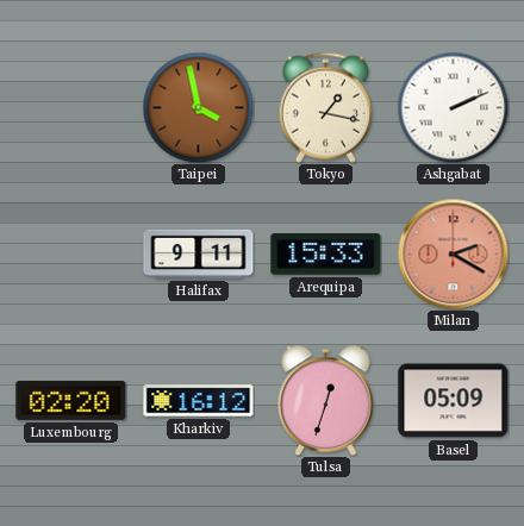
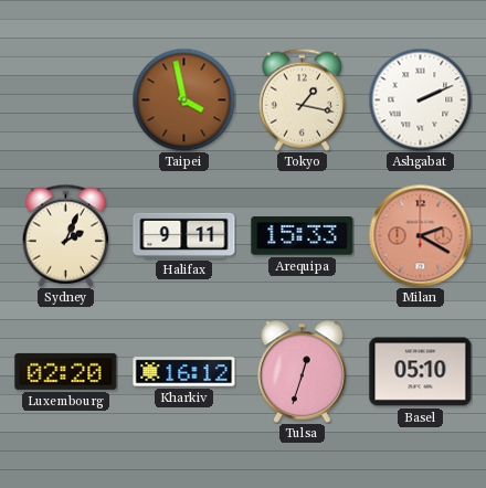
Sydney: none -> 2:04 (65, 235)
Basel: 05:09 -> 05:10 (421, 372)
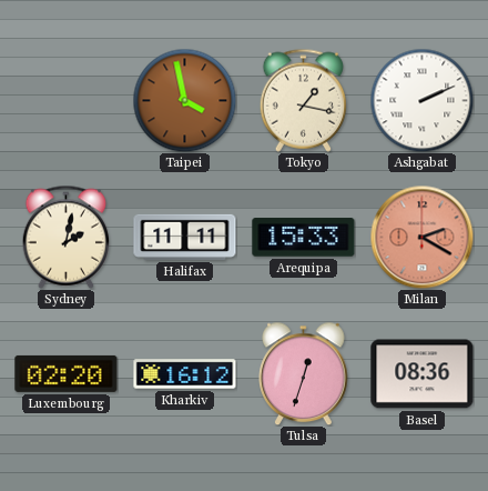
Sydney: 2:04 -> 2:02 (65, 237)
Halifax: 9:11 -> 11:11 (185, 237)
Basel: 05:10 -> 08:36 (423, 374)
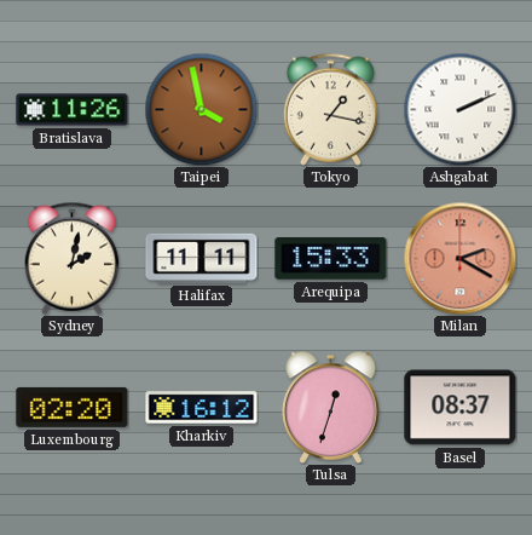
Bratislava: none -> 11:26 (73, 110)
Basel: 08:36 -> 08:37 (461, 408)
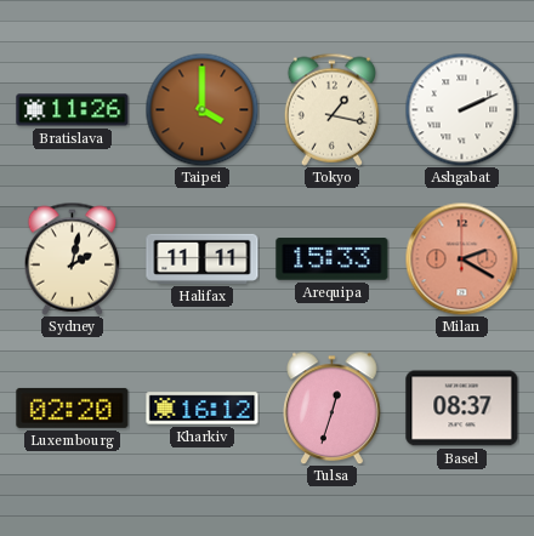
Taipei: 3:58 -> 4:00 (201, 109)
